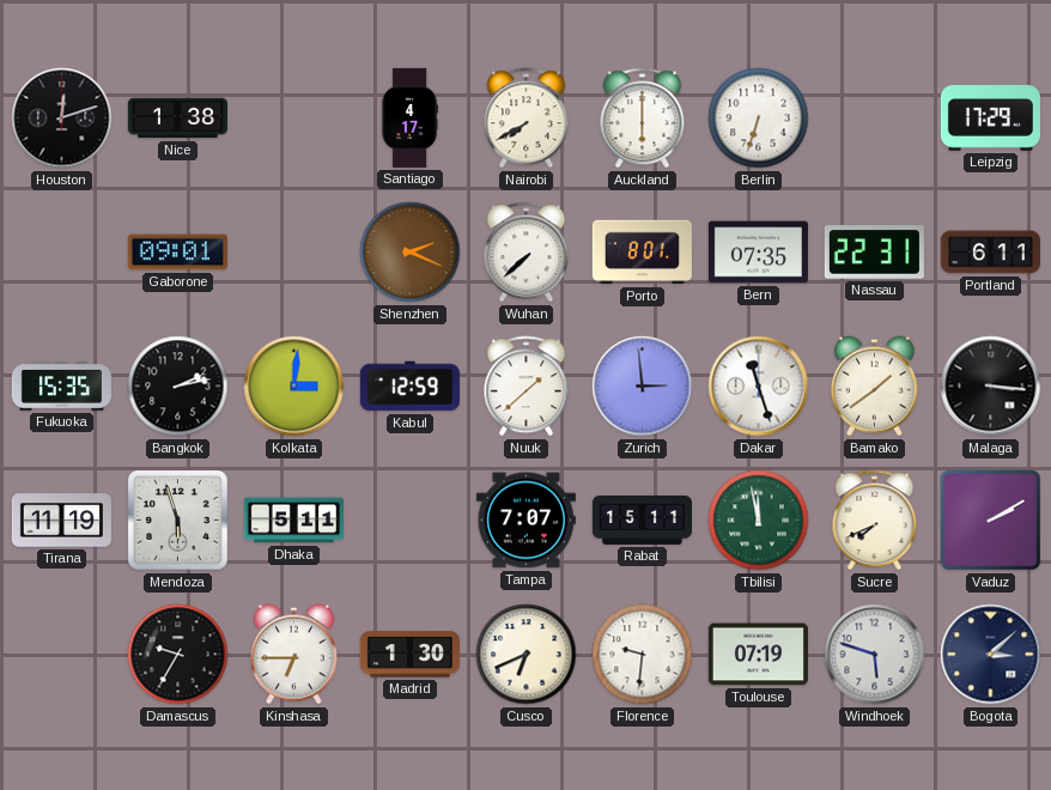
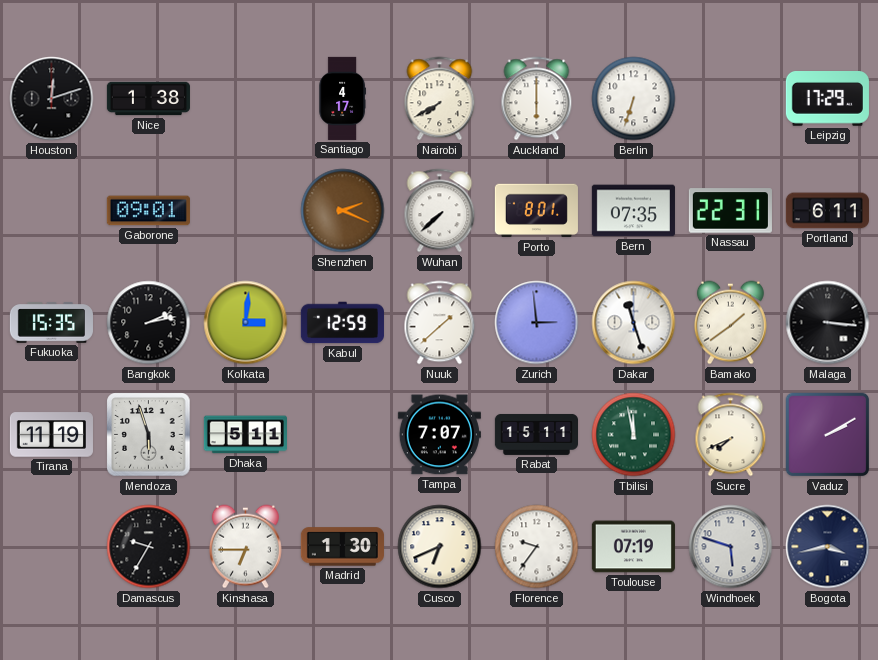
Florence: 9:31 -> 9:36 (537, 547)
Bogota: 3:08 -> 3:43 (828, 547)
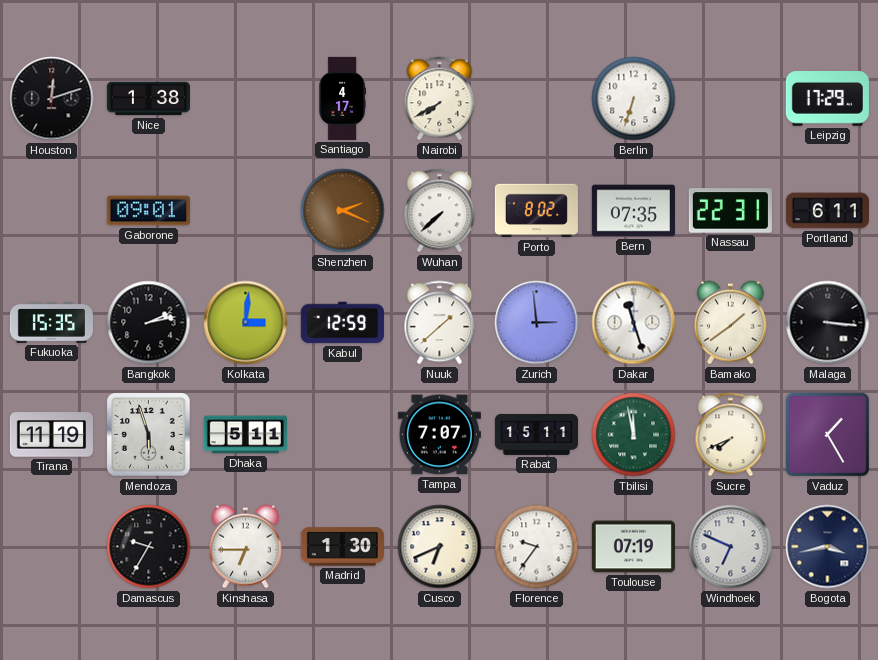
Auckland: 6:00 -> none (537, 99)
Porto: 8:01 -> 8:02 (536, 211)
Vaduz: 2:10 -> 1:25 (828, 435)
Windhoek: 5:48 -> 6:49 (731, 547)
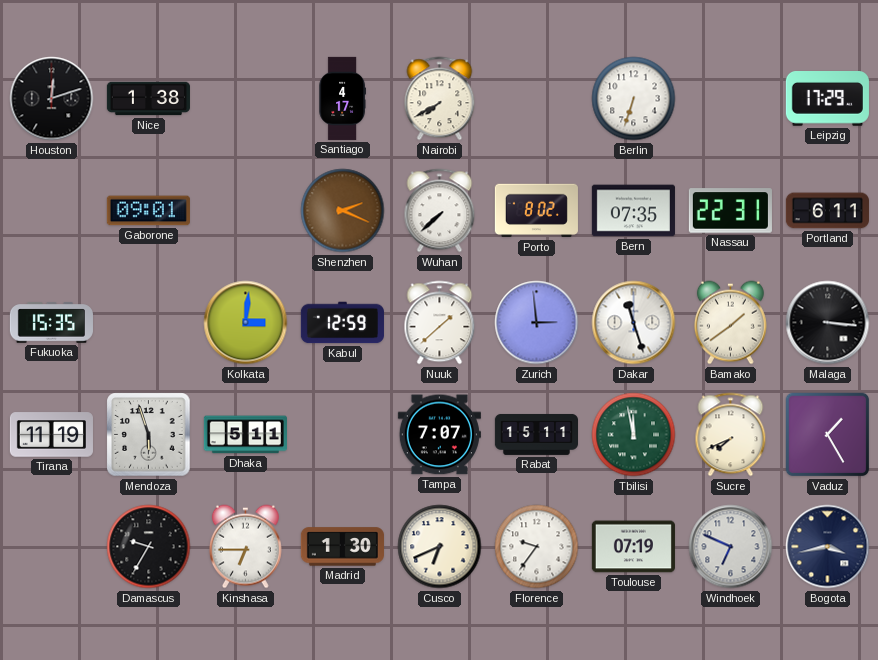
Bangkok: 2:13 -> none (149, 323)
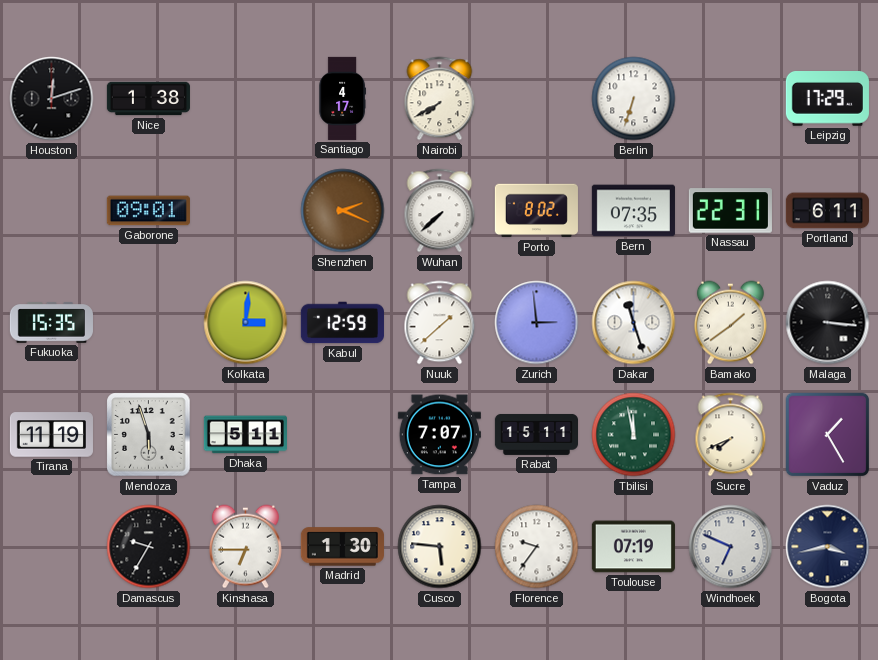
Cusco: 6:41 -> 5:46 (440, 547)
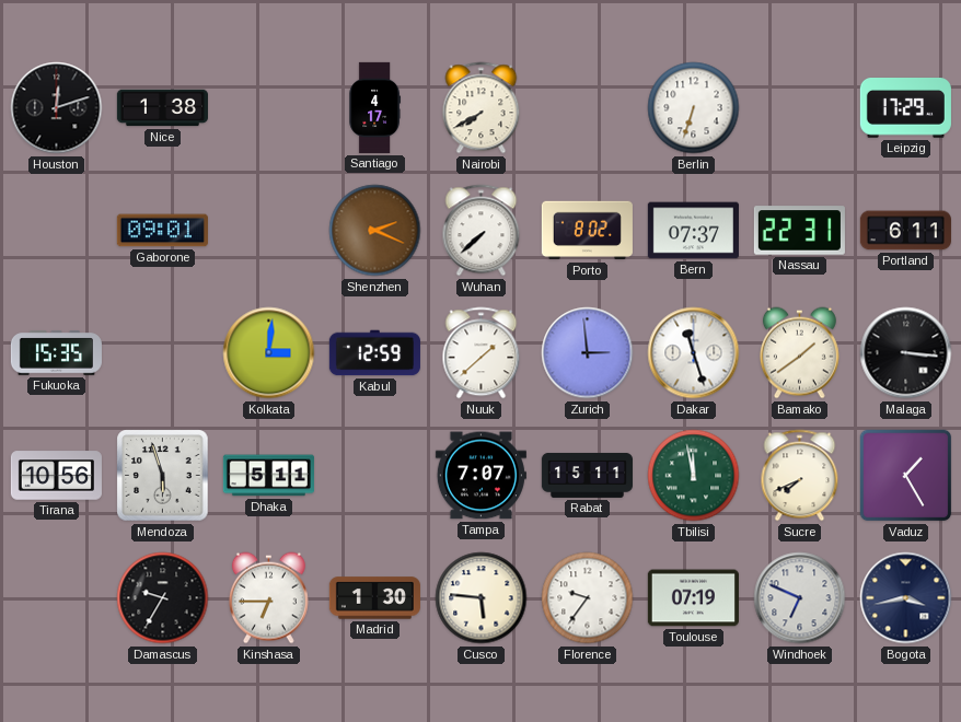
Bern: 07:35 -> 07:37 (693, 231)
Tirana: 11:19 -> 10:56 (56, 476)
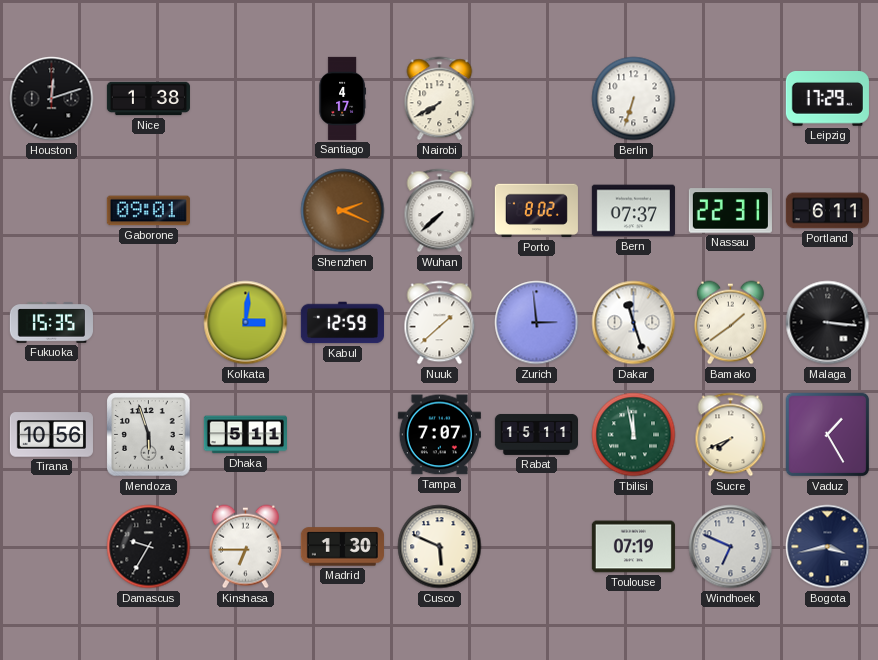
Cusco: 5:46 -> 5:49 (440, 547)
Florence: 9:36 -> none (588, 598)
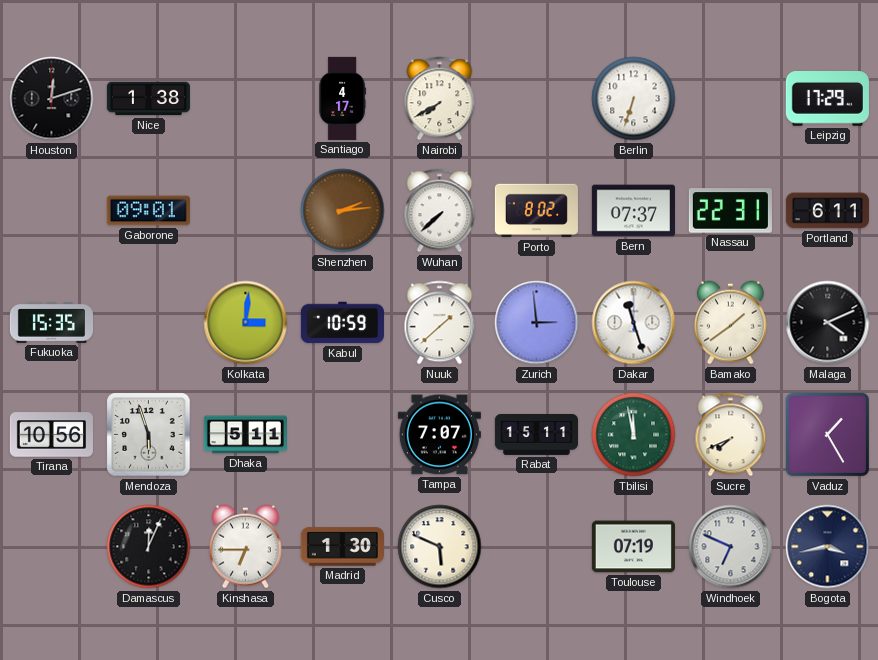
Shenzhen: 2:19 -> 2:14 (343, 211)
Kabul: 12:59 -> 10:59 (342, 323)
Malaga: 3:16 -> 4:11 (828, 323)
Damascus: 9:35 -> 12:04 (149, 547)
